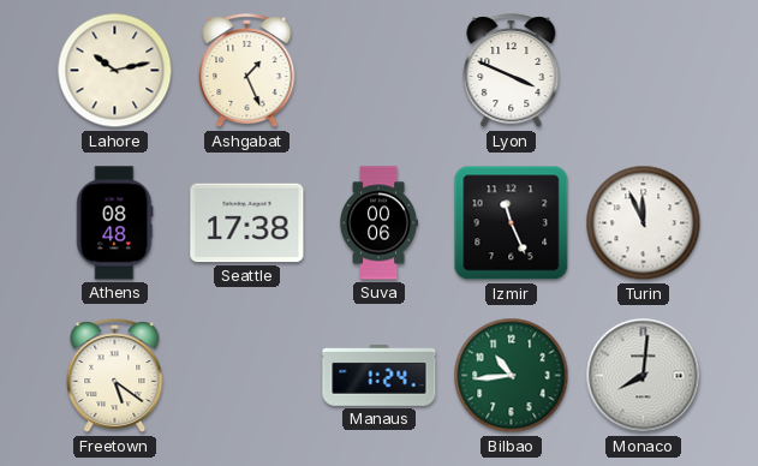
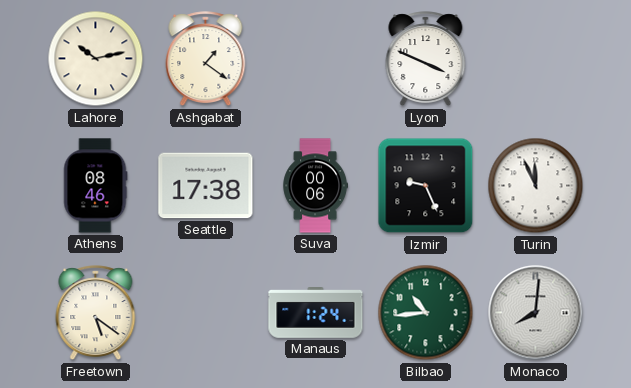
Ashgabat: 1:26 -> 1:21 (206, 59)
Athens: 08:48 -> 08:46 (95, 186)
Izmir: 11:26 -> 9:26 (426, 186)
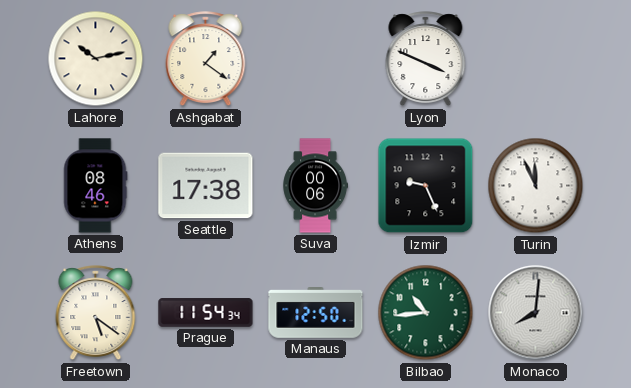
Prague: none -> 11:54 (206, 313)
Manaus: 1:24 -> 12:50 (316, 313)
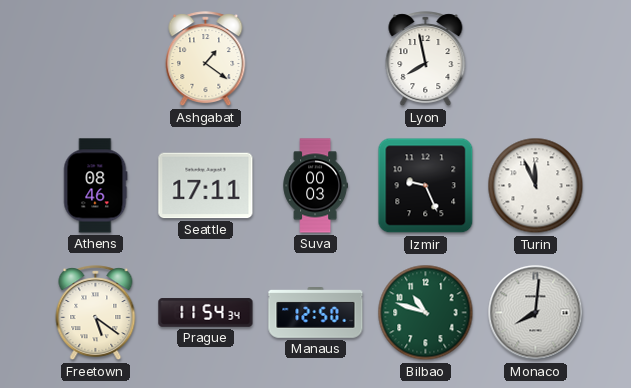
Lahore: 10:13 -> none (96, 59)
Lyon: 3:49 -> 7:58 (426, 59)
Seattle: 17:38 -> 17:11 (206, 186)
Suva: 00:06 -> 00:03 (315, 186)
Bilbao: 10:44 -> 10:48 (426, 313)
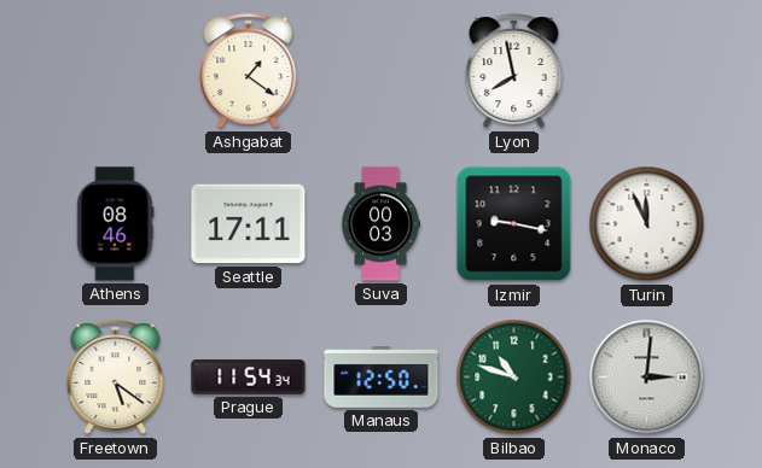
Izmir: 9:26 -> 9:17 (514, 224)
Monaco: 8:01 -> 3:01 (647, 378)
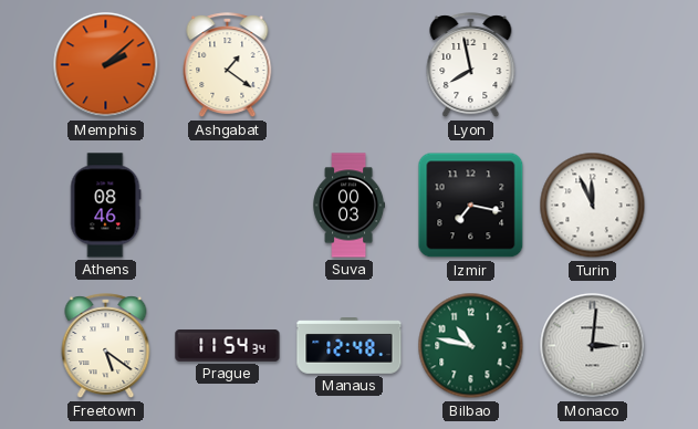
Memphis: none -> 2:08 (106, 65)
Seattle: 17:11 -> none (249, 224)
Izmir: 9:17 -> 7:17 (471, 206)
Manaus: 12:50 -> 12:48 (350, 346)
Bilbao: 10:48 -> 10:47 (471, 346)
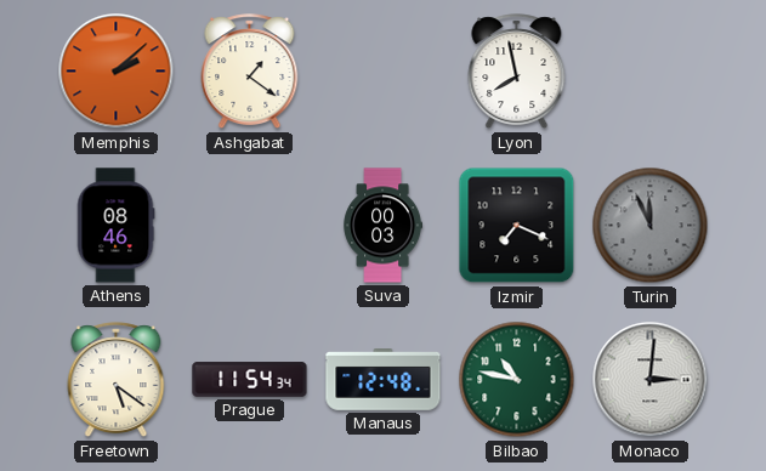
Izmir: 7:17 -> 7:19 (517, 226)
Turin dial: white -> grey (651, 226)
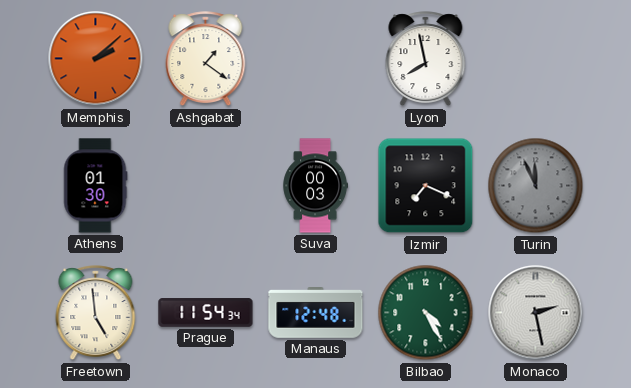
Athens: 08:46 -> 01:30 (95, 186)
Freetown: 5:21 -> 4:59 (96, 313)
Bilbao: 10:47 -> 4:25 (426, 313)
Monaco: 3:01 -> 2:28 (536, 313)
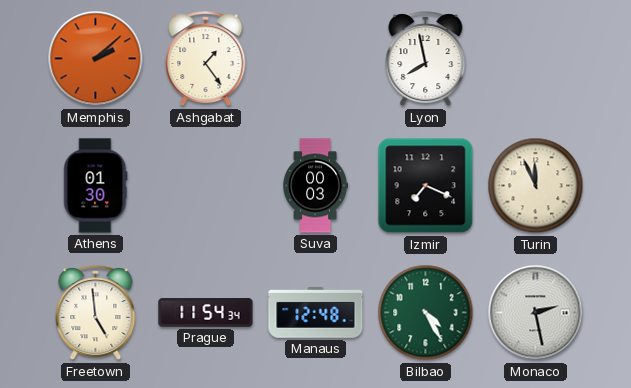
Ashgabat: 1:21 -> 1:24 (206, 59)
Turin dial: grey -> cream (536, 186)
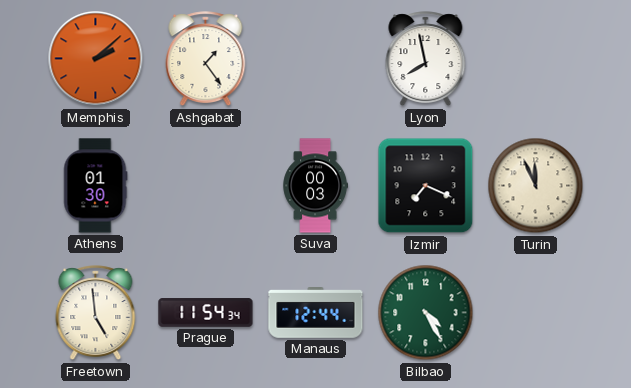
Manaus: 12:48 -> 12:44 (316, 313)
Monaco: 2:28 -> none (536, 313)
